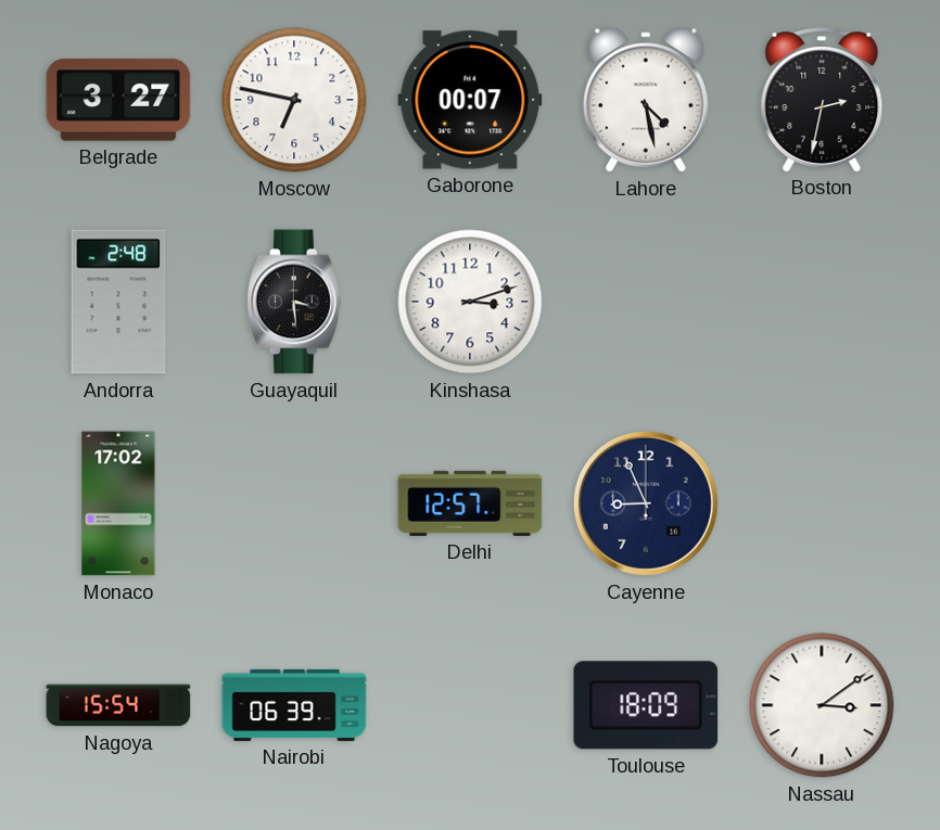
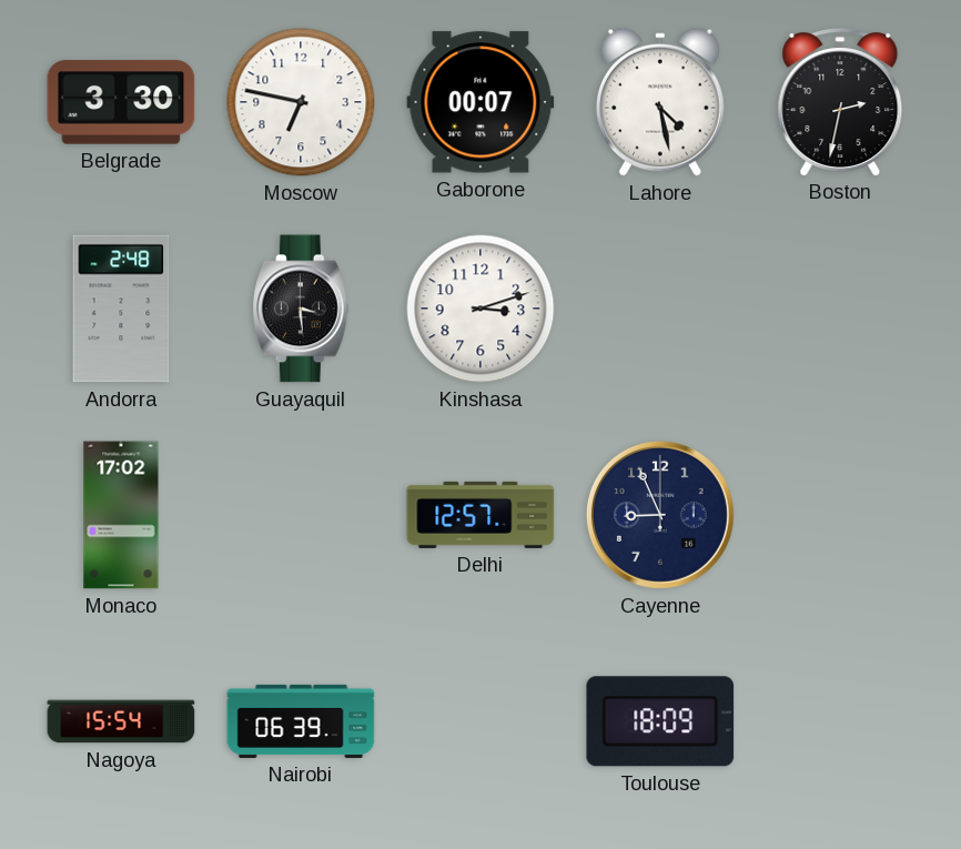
Belgrade: 3:27 -> 3:30 (121, 102)
Nassau: 3:09 -> none (822, 705)
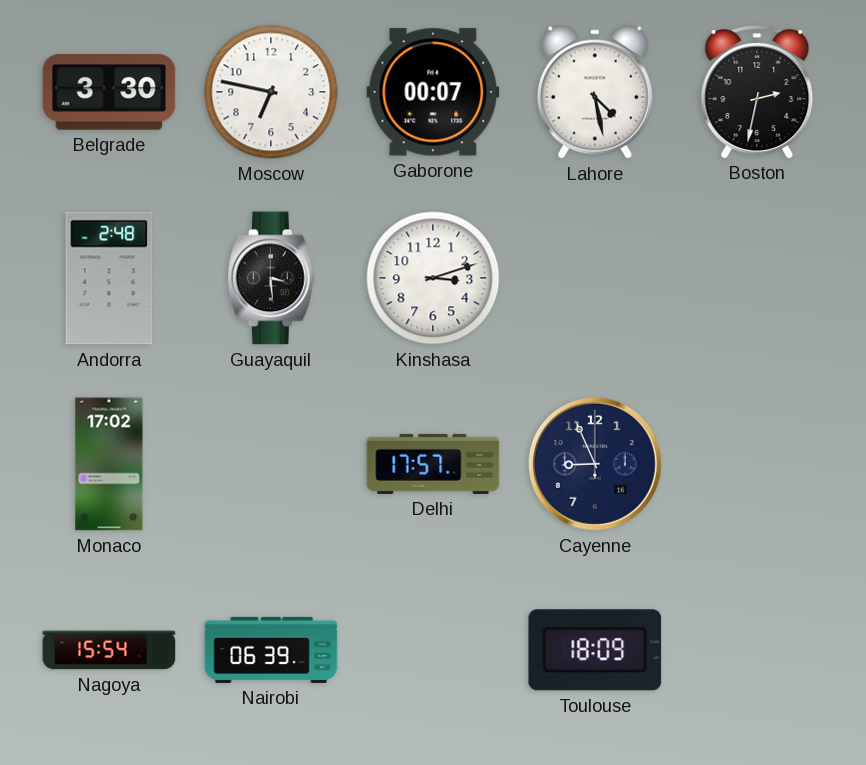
Delhi: 12:57 -> 17:57 (433, 464)
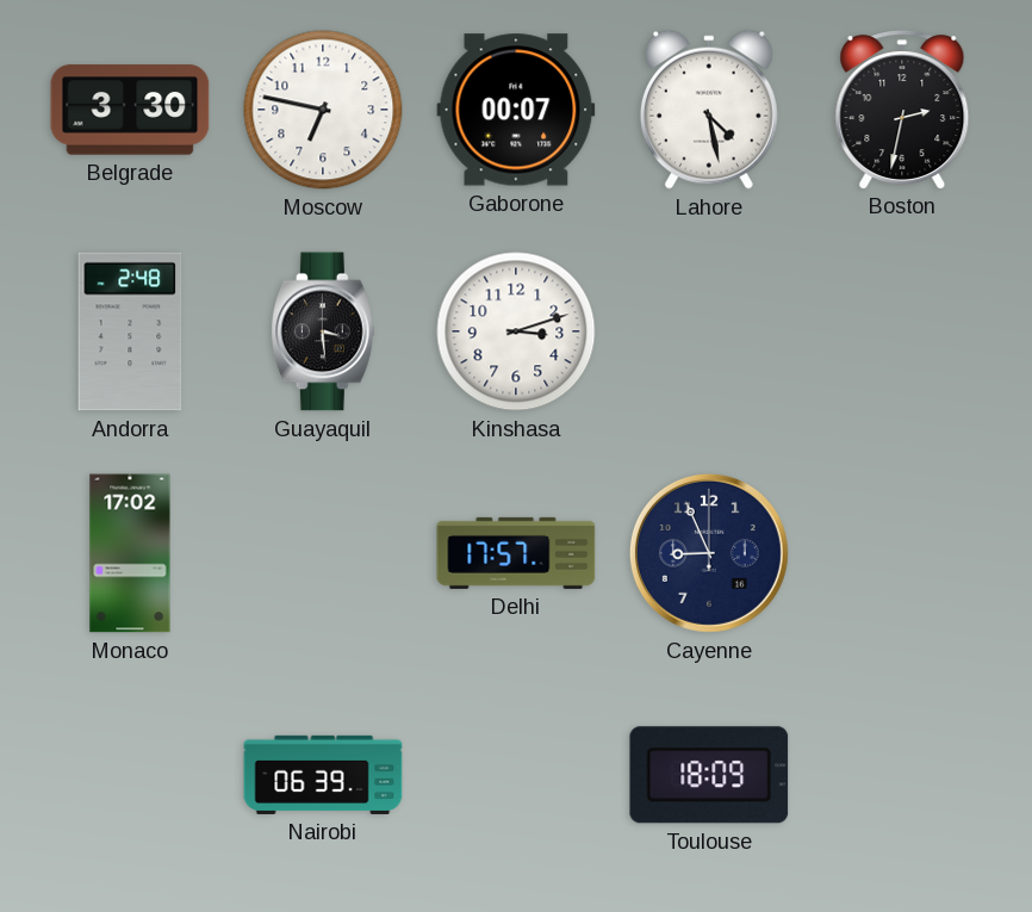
Nagoya: 15:54 -> none (109, 650)
